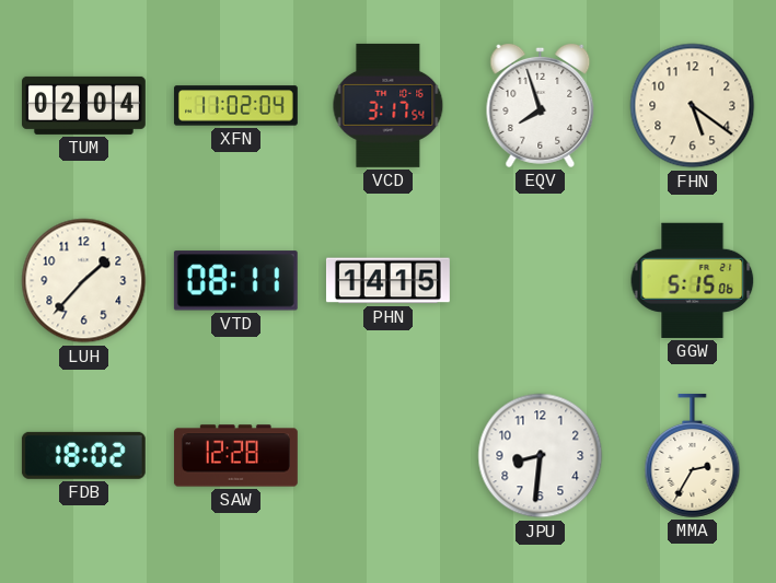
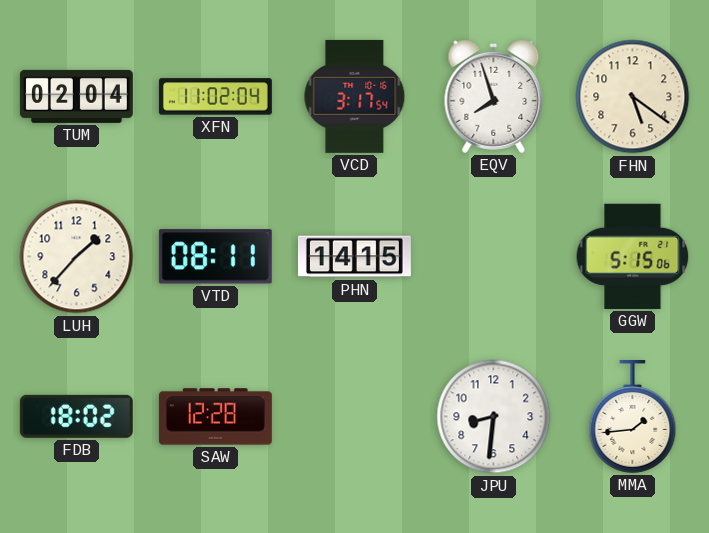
MMA: 2:35 -> 1:44 (633, 416)
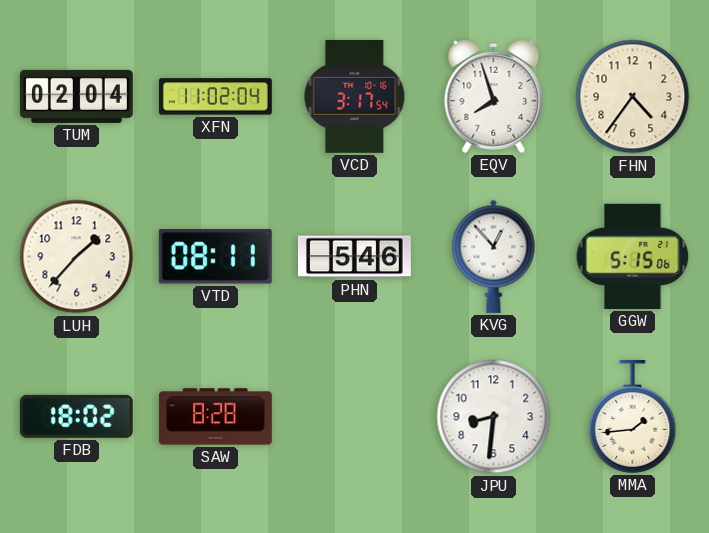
FHN: 5:21 -> 4:36 (633, 97)
PHN: 14:15 -> 5:46 (354, 257)
KVG: none -> 12:53 (494, 256)
SAW: 12:28 -> 8:28 (215, 417)
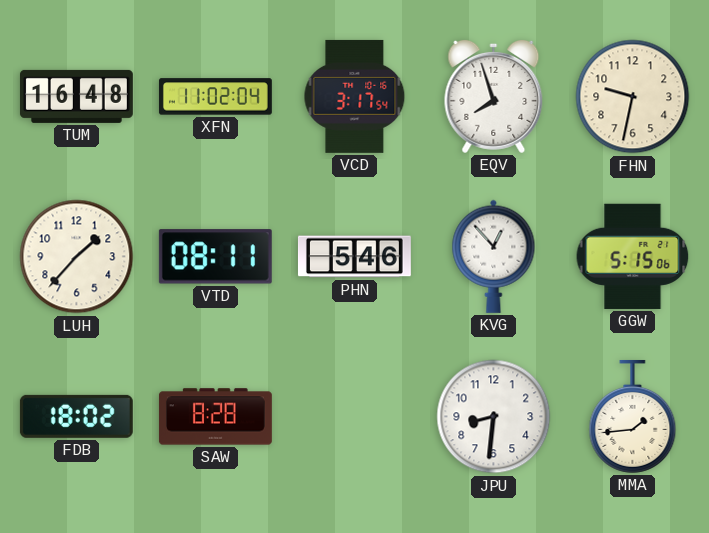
TUM: 02:04 -> 16:48 (76, 96)
FHN: 4:36 -> 9:32 (633, 97)
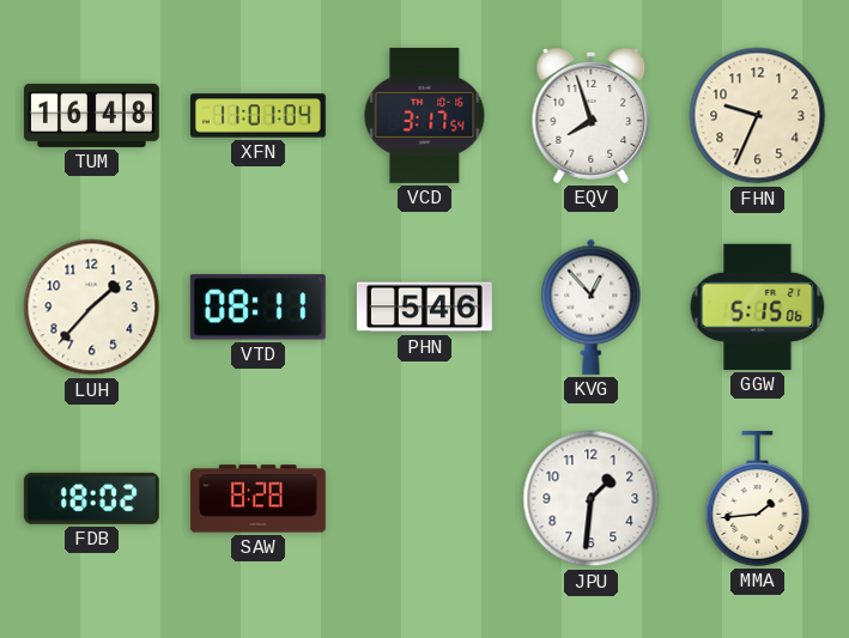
XFN: 11:02 -> 11:01 (257, 116)
FHN: 9:32 -> 9:34 (758, 116)
JPU: 8:31 -> 1:31 (592, 499)
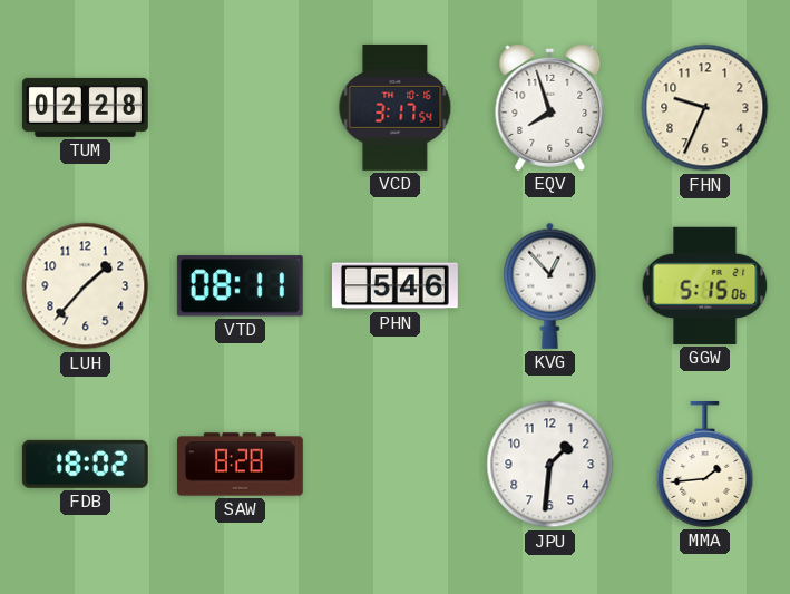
TUM: 16:48 -> 02:28 (85, 107)
XFN: 11:01 -> none (257, 116)
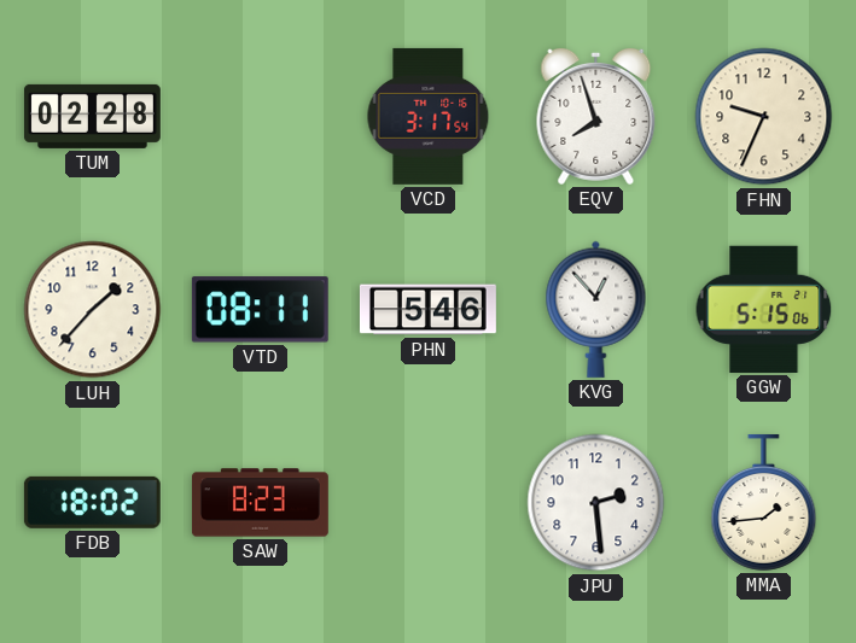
SAW: 8:28 -> 8:23 (260, 503)
JPU: 1:31 -> 2:29 (596, 503)
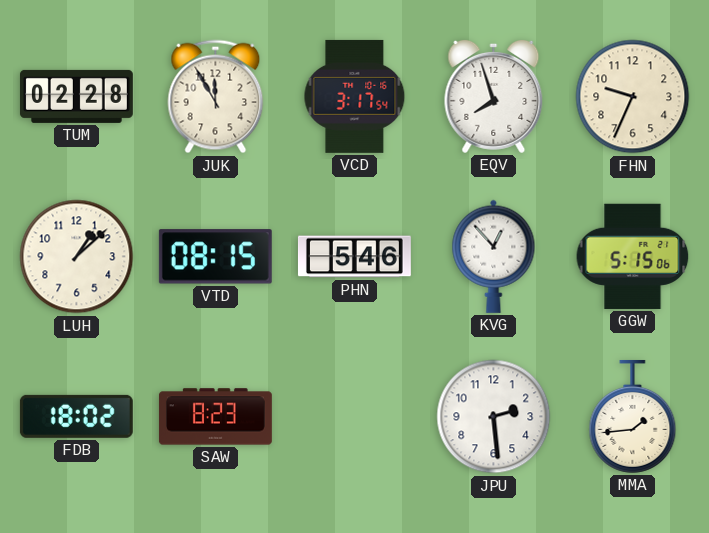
JUK: none -> 11:55 (216, 97)
LUH: 1:37 -> 1:08 (77, 257)
VTD: 08:11 -> 08:15 (215, 257)
